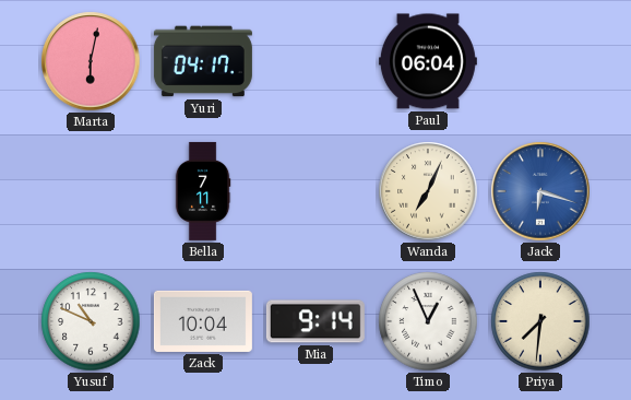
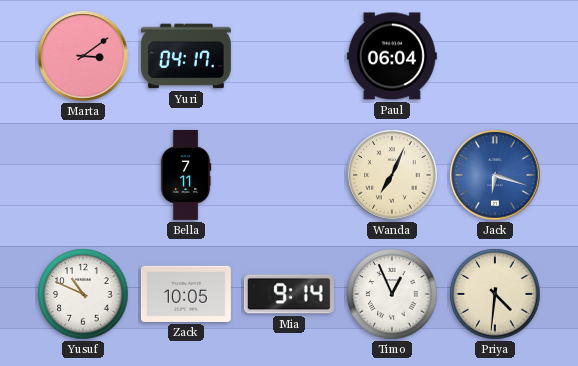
Marta: 6:02 -> 3:09 (83, 56)
Zack: 10:04 -> 10:05 (186, 294)
Priya: 7:31 -> 4:31 (495, 294)
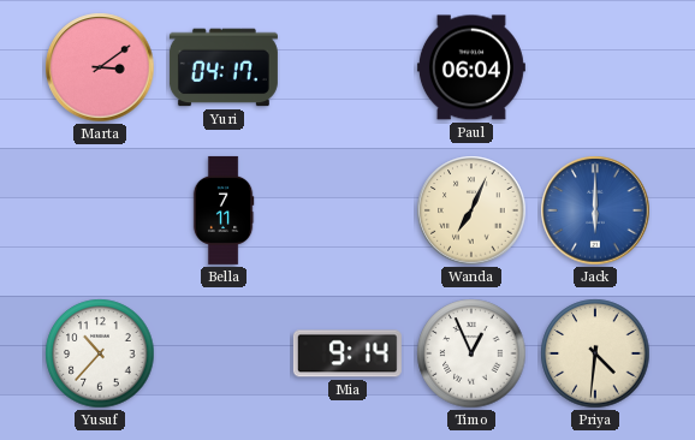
Jack: 6:18 -> 6:00 (595, 210)
Yusuf: 10:49 -> 10:37 (100, 353)
Zack: 10:05 -> none (186, 294)
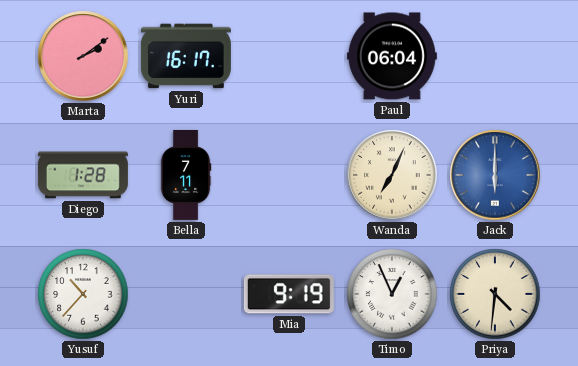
Marta: 3:09 -> 2:09 (83, 56)
Yuri: 04:17 -> 16:17 (186, 56)
Diego: none -> 1:28 (83, 175)
Mia: 9:14 -> 9:19 (289, 294)
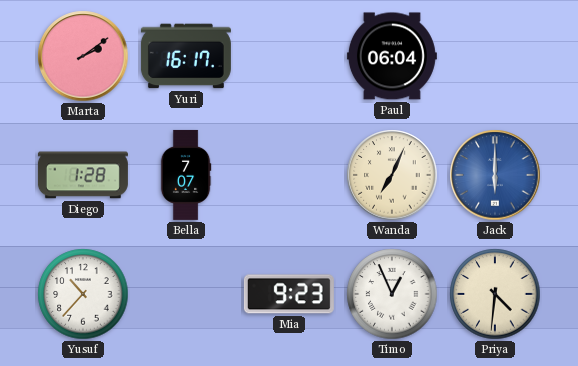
Bella: 7:11 -> 7:07 (186, 175)
Mia: 9:19 -> 9:23 (289, 294)
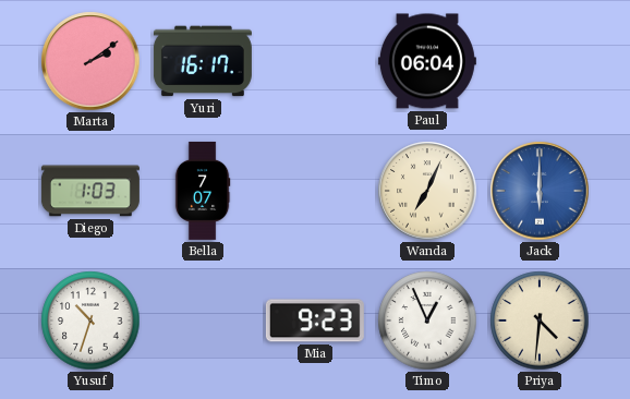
Diego: 1:28 -> 1:03 (90, 191)
Yusuf: 10:37 -> 10:33 (90, 321)
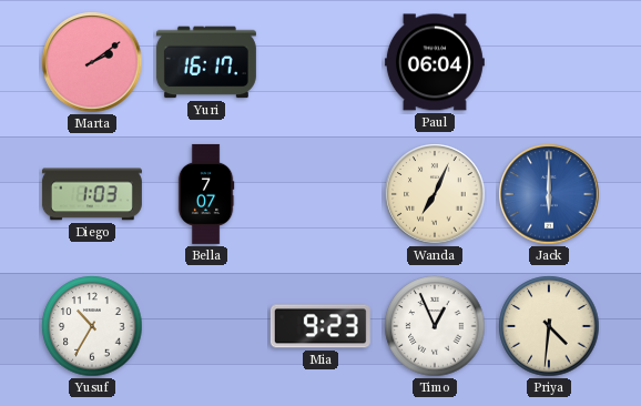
Yusuf: 10:33 -> 10:35 (92, 326)
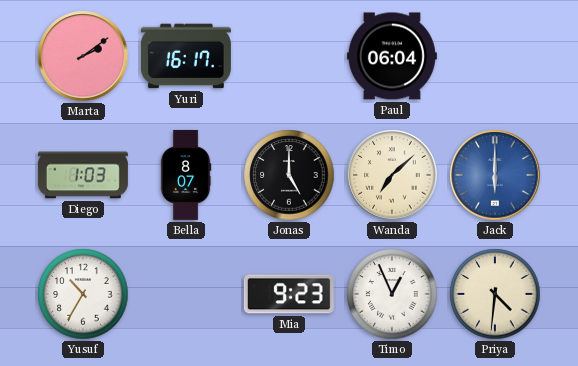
Bella: 7:07 -> 8:07 (186, 175)
Jonas: none -> 5:00 (289, 175)
Wanda: 7:04 -> 7:08 (392, 175)
